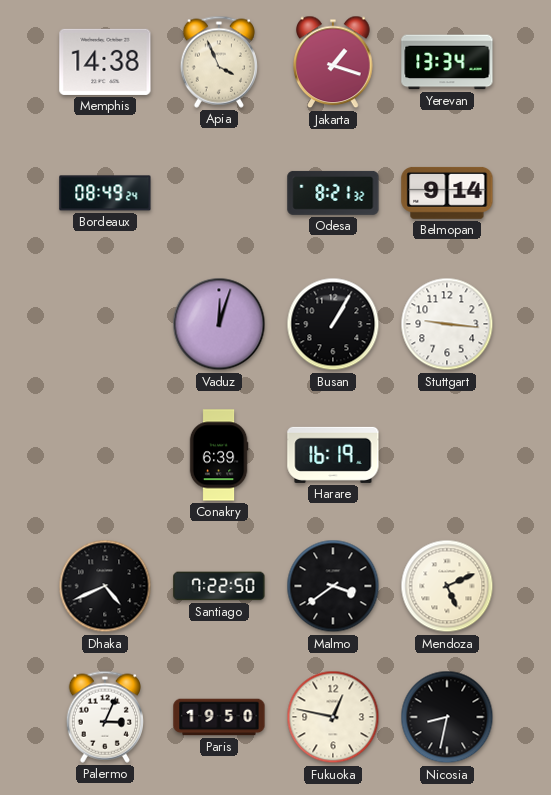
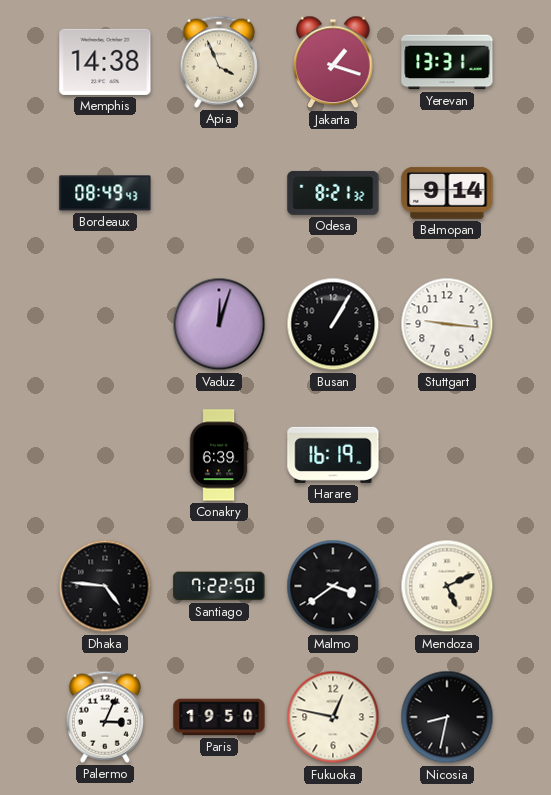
Yerevan: 13:34 -> 13:31 (447, 62)
Bordeaux: 08:49:24 -> 08:49:43 (105, 193)
Dhaka: 4:41 -> 4:46 (105, 586)
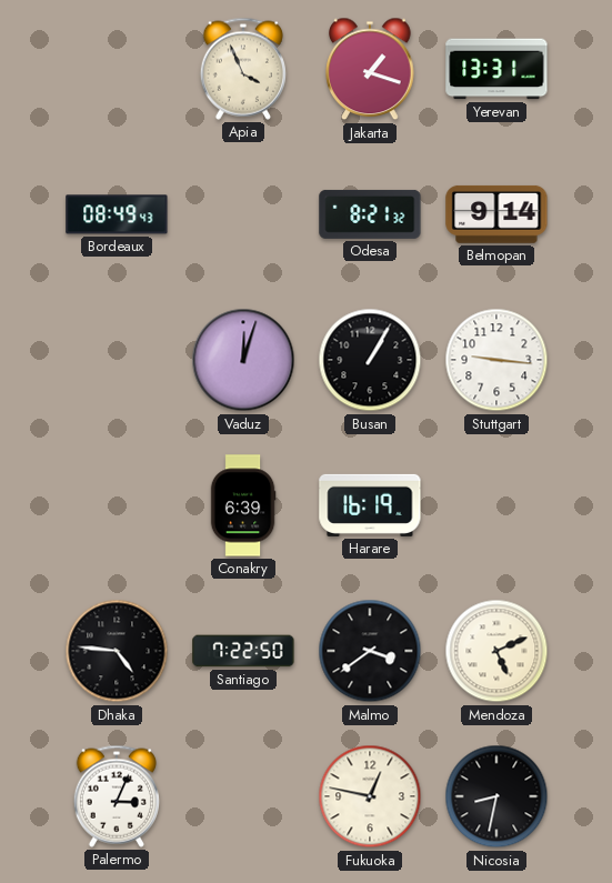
Memphis: 14:38 -> none (105, 62)
Paris: 19:50 -> none (219, 717)
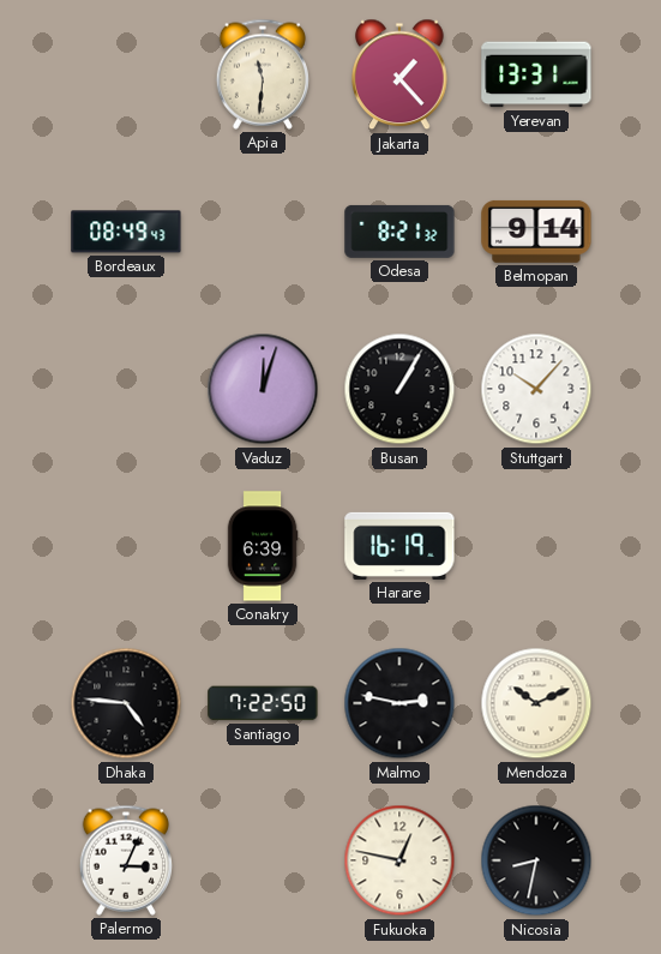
Apia: 3:56 -> 11:31 (262, 74)
Jakarta: 1:18 -> 1:23 (399, 74)
Stuttgart: 9:16 -> 10:07 (536, 389)
Malmo: 3:39 -> 2:47 (399, 703)
Mendoza: 5:11 -> 10:11 (536, 703)
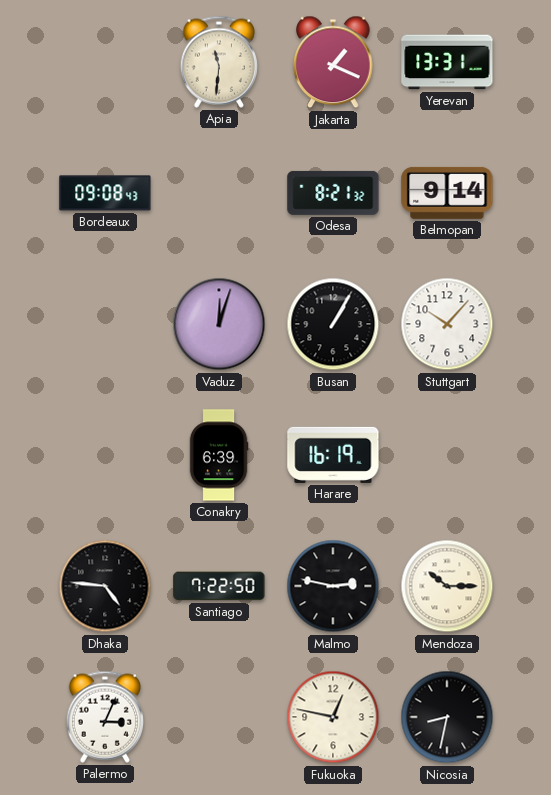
Jakarta: 1:23 -> 1:19 (333, 62)
Bordeaux: 08:49 -> 09:08 (105, 193)
Mendoza: 10:11 -> 10:15 (447, 586)
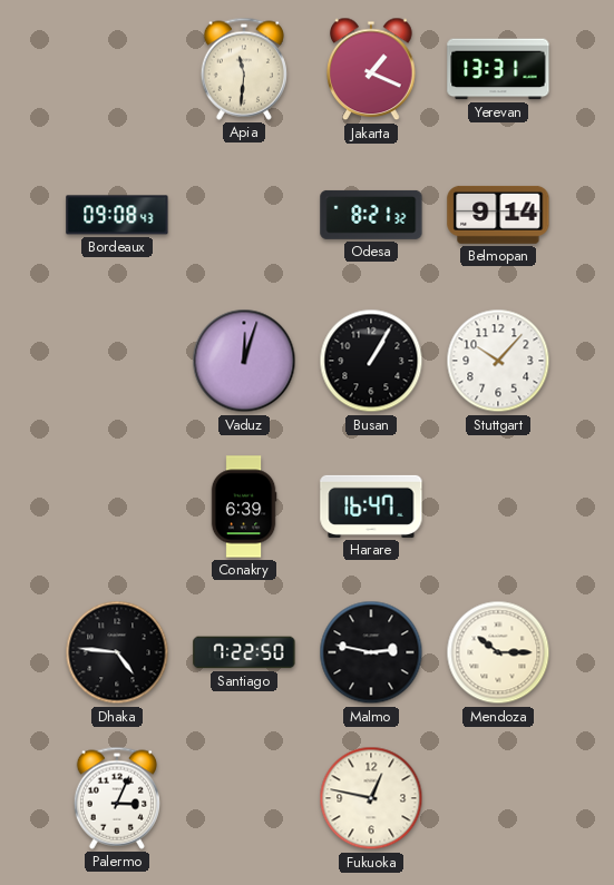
Harare: 16:19 -> 16:47 (371, 507)
Nicosia: 8:32 -> none (447, 717)
